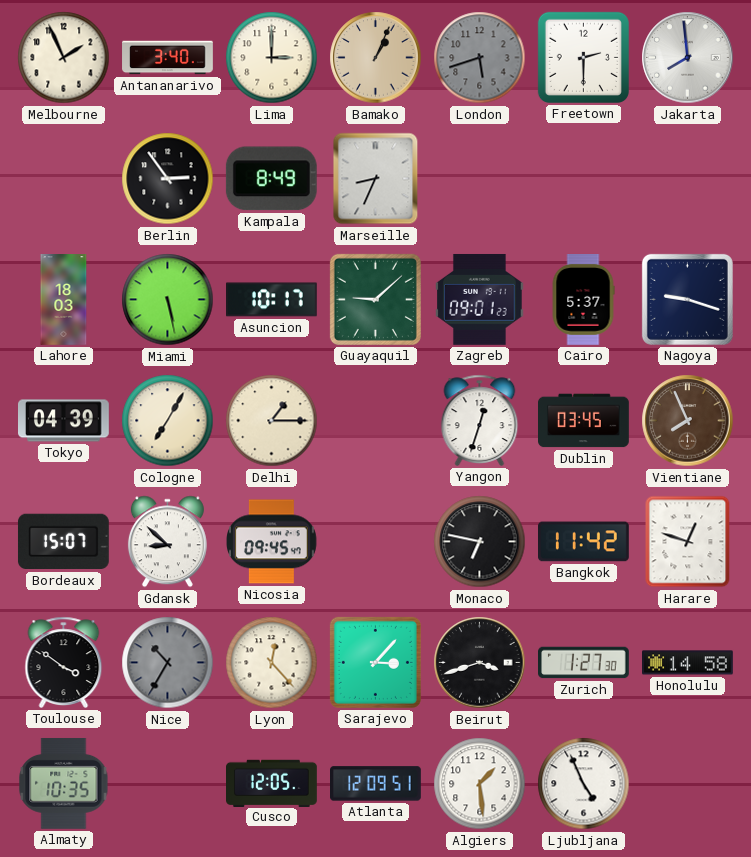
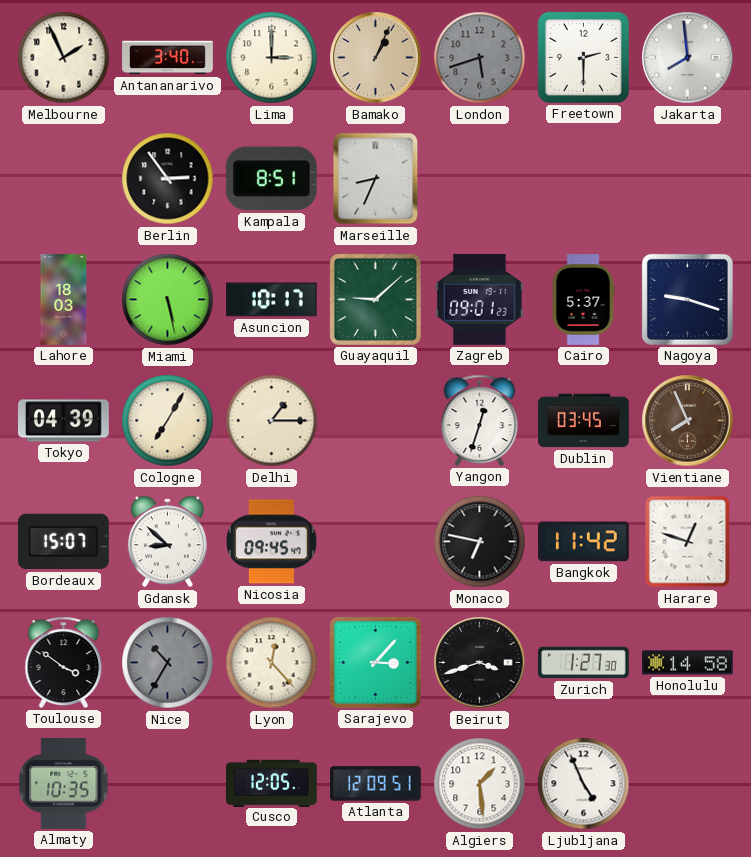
Kampala: 8:49 -> 8:51 (271, 179)
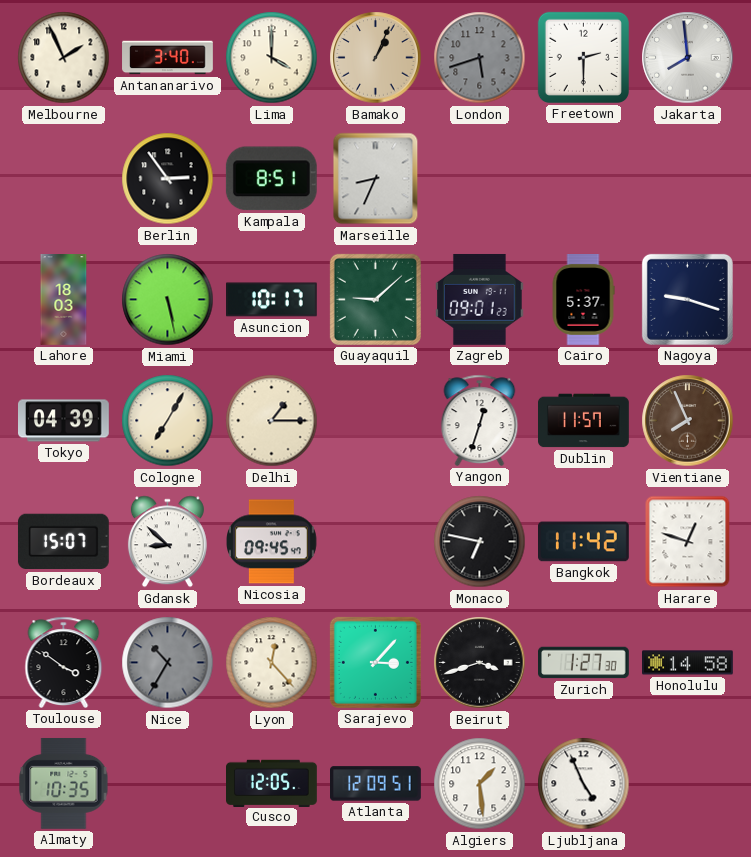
Lima: 3:00 -> 4:00 (272, 58)
Dublin: 03:45 -> 11:57 (584, 421)
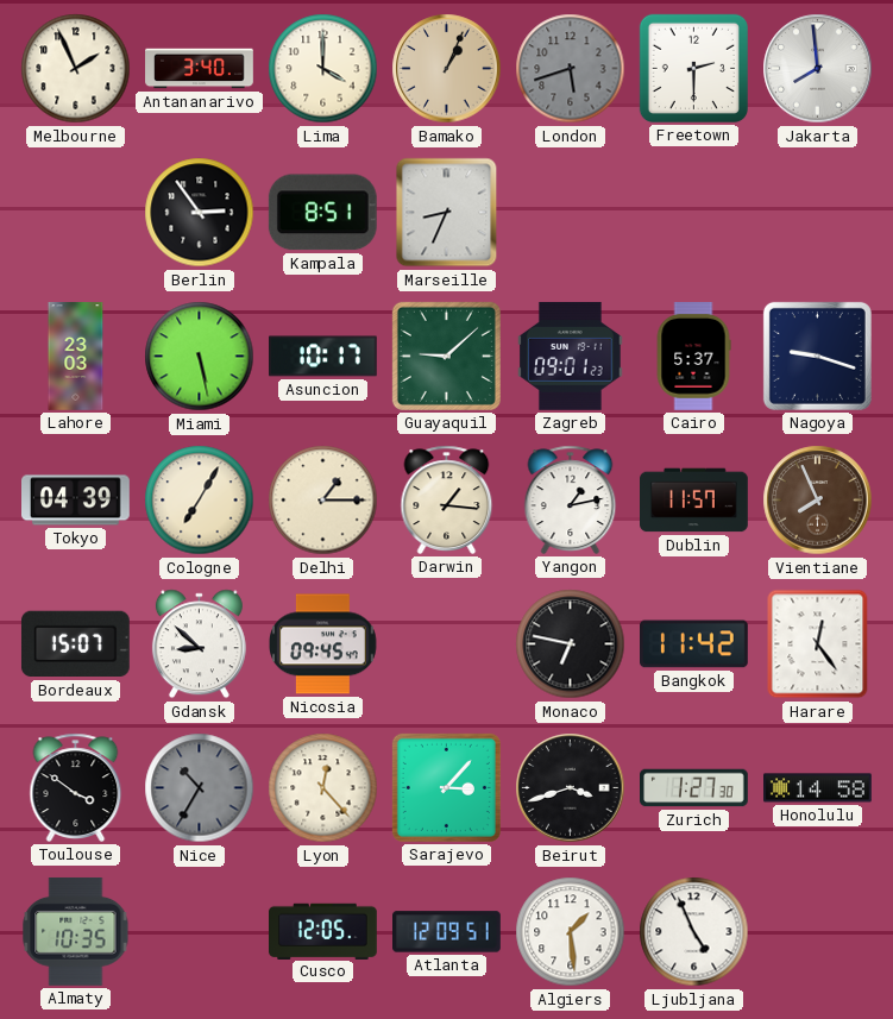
Lahore: 18:03 -> 23:03 (76, 357)
Darwin: none -> 1:16 (447, 499)
Yangon: 12:33 -> 1:13 (571, 499)
Harare: 12:48 -> 12:24 (818, 644)
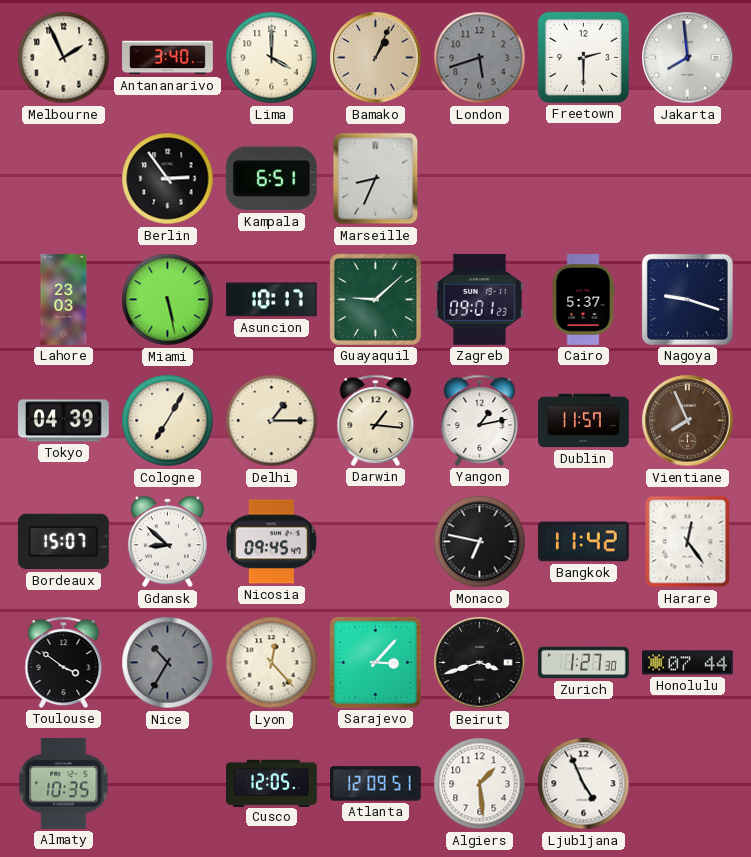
Kampala: 8:51 -> 6:51 (271, 179)
Honolulu: 14:58 -> 07:44 (688, 663)
